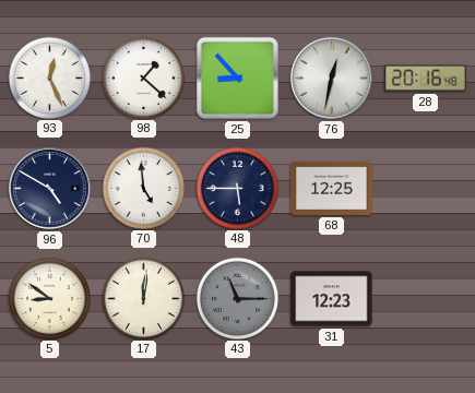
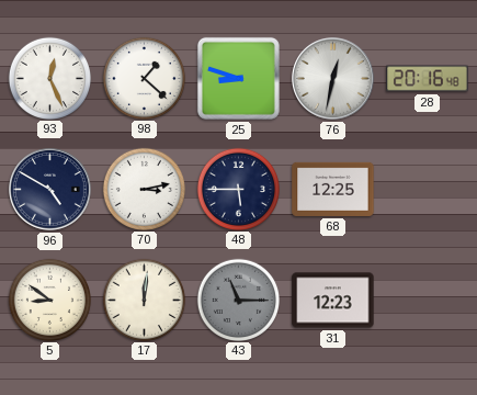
25: 8:53 -> 8:48 (238, 78)
70: 4:59 -> 3:13 (144, 189)
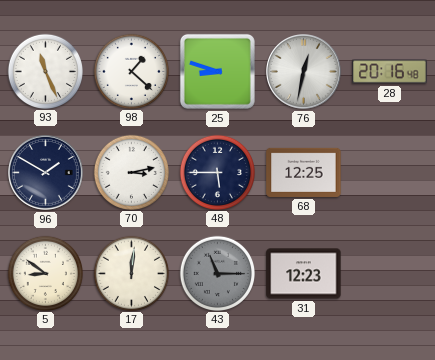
93: 12:26 -> 11:26 (45, 71)
96: 4:50 -> 1:50 (46, 173)
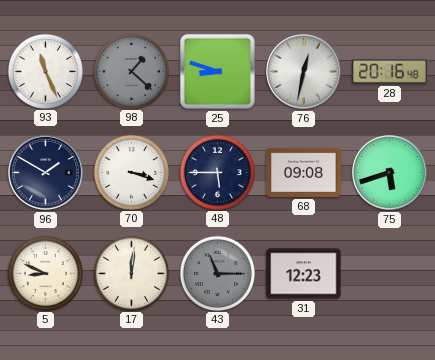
98 dial: white -> grey (131, 71)
70: 3:13 -> 3:18 (131, 172)
68: 12:25 -> 09:08 (304, 172)
75: none -> 5:42 (390, 173)
5: 8:51 -> 8:49 (45, 273)
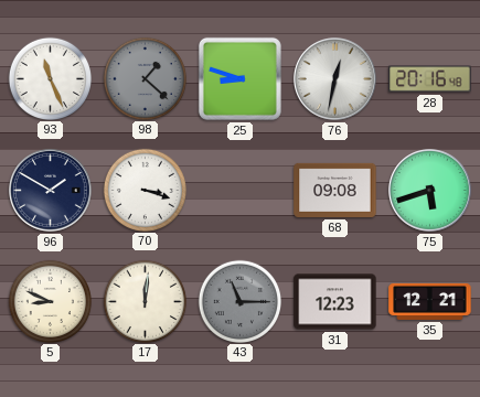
48: 5:45 -> none (217, 172)
35: none -> 12:21 (430, 301)
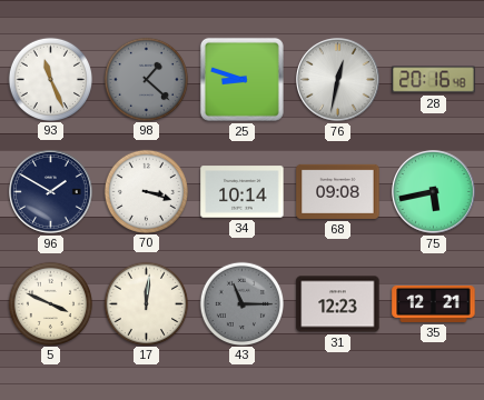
34: none -> 10:14 (243, 192)
75: 5:42 -> 5:43 (434, 192)
5: 8:49 -> 3:49 (50, 303)
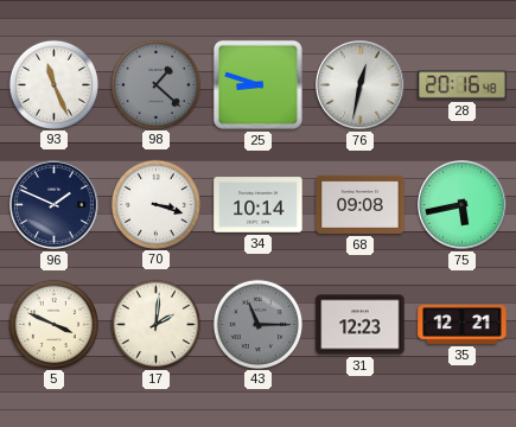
96: 1:50 -> 1:49 (55, 205)
17: 12:01 -> 2:01 (155, 324)
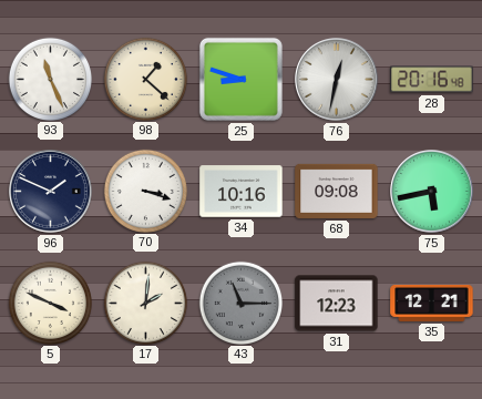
98 dial: grey -> cream (145, 79)
34: 10:14 -> 10:16 (242, 192)
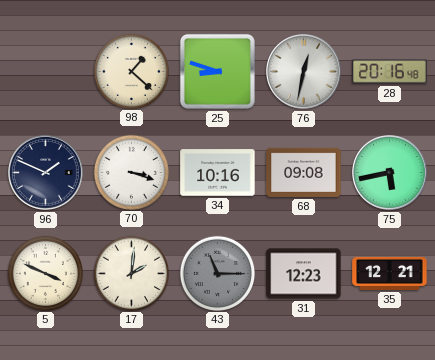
93: 11:26 -> none (50, 79)
